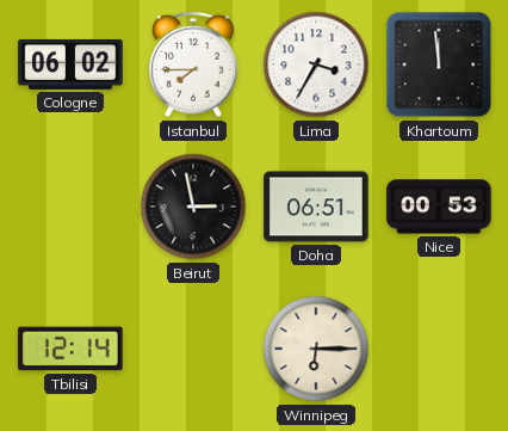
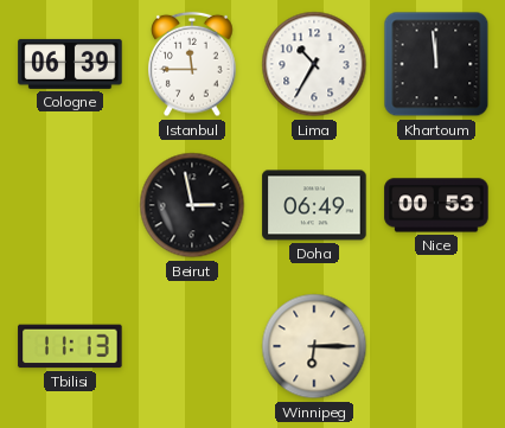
Cologne: 06:02 -> 06:39 (70, 64)
Istanbul: 7:45 -> 11:45 (192, 64)
Lima: 3:35 -> 10:35 (314, 64)
Doha: 06:51 -> 06:49 (314, 205)
Tbilisi: 12:14 -> 11:13 (70, 346)
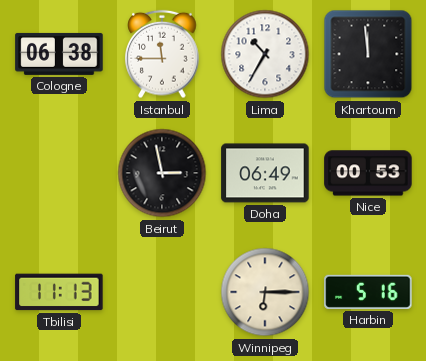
Cologne: 06:39 -> 06:38 (59, 54)
Harbin: none -> 5:16 (368, 292)
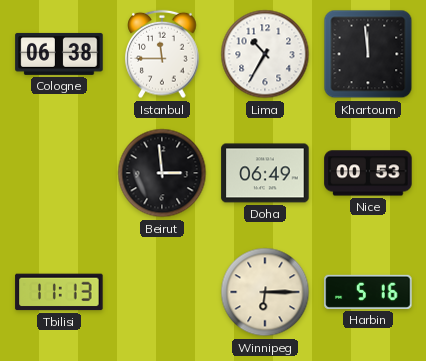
Beirut: 2:58 -> 2:59 (162, 173)
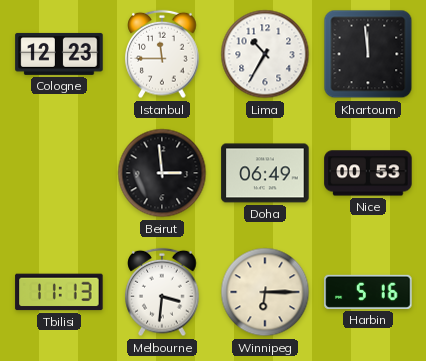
Cologne: 06:38 -> 12:23 (59, 54)
Melbourne: none -> 3:31 (162, 292)
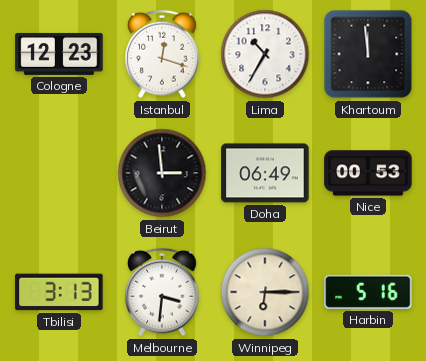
Istanbul: 11:45 -> 12:18 (162, 54)
Tbilisi: 11:13 -> 3:13 (59, 292)
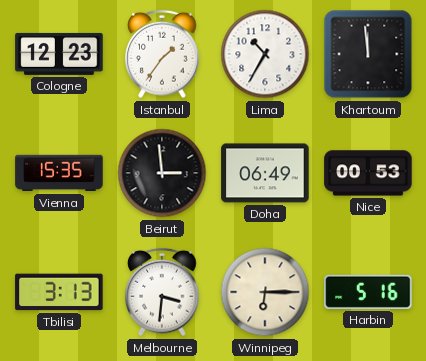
Istanbul: 12:18 -> 1:36 (162, 54)
Vienna: none -> 15:35 (59, 173)
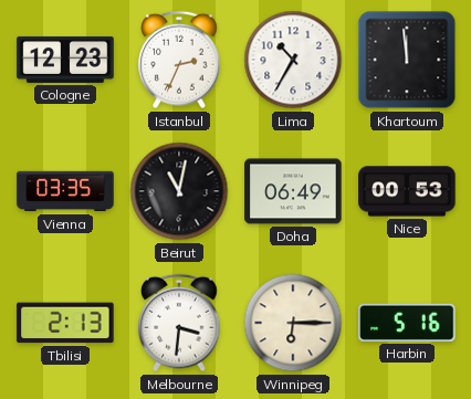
Istanbul: 1:36 -> 2:34 (179, 60)
Vienna: 15:35 -> 03:35 (65, 191)
Beirut: 2:59 -> 11:02 (179, 191)
Tbilisi: 3:13 -> 2:13 (65, 323)
